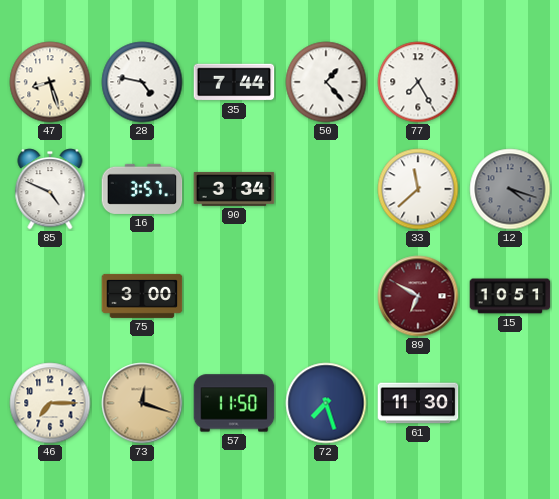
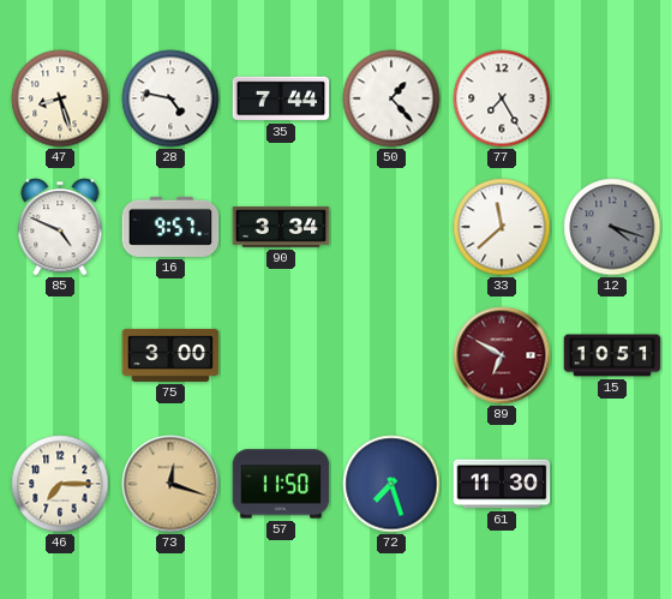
16: 3:57 -> 9:57 (170, 227)
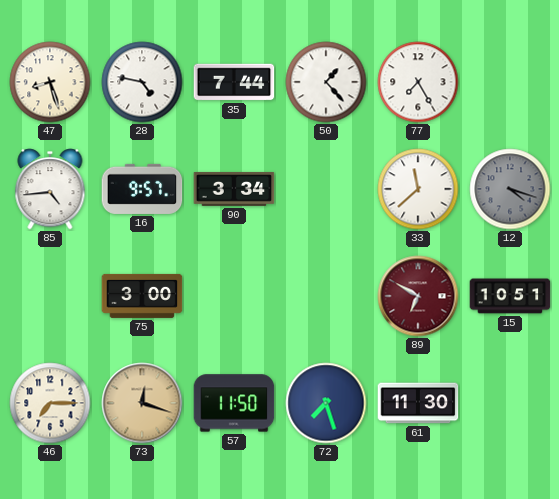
85: 4:49 -> 4:44 (50, 189)
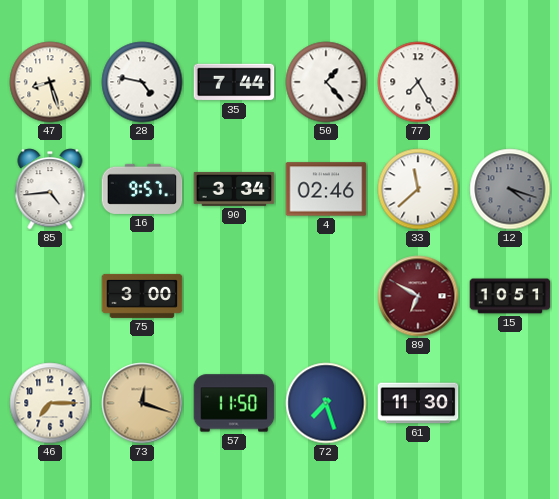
4: none -> 02:46 (326, 189)
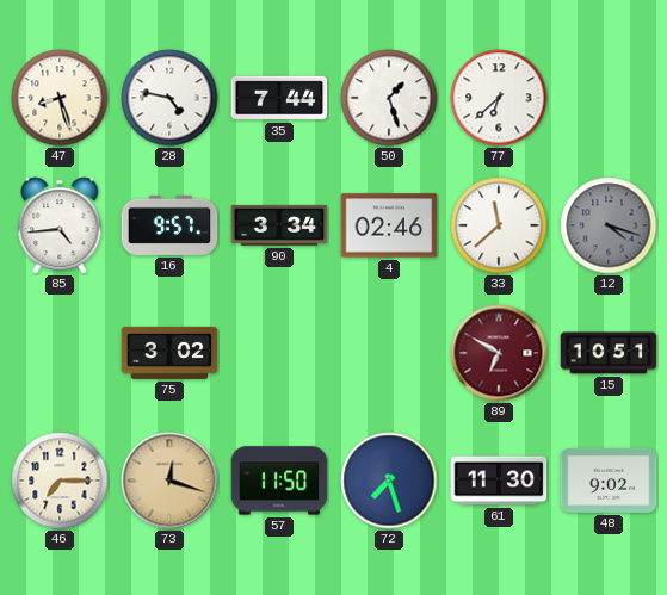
50: 1:23 -> 1:27 (389, 98)
77: 7:25 -> 6:38 (499, 98)
75: 3:00 -> 3:02 (169, 353)
48: none -> 9:02 (609, 481)
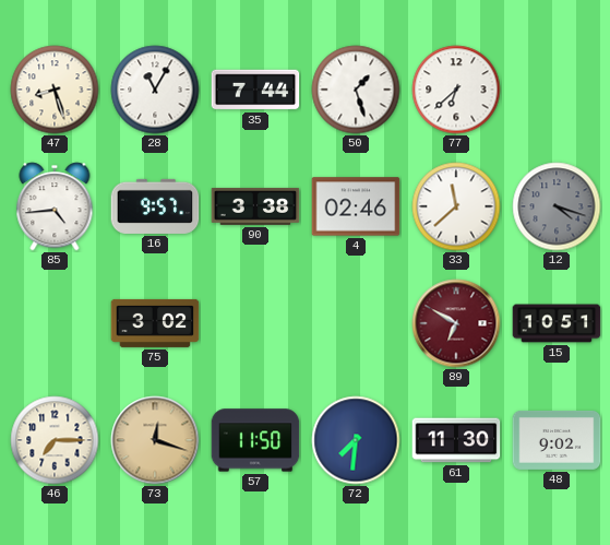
28: 4:47 -> 11:05 (155, 90)
90: 3:34 -> 3:38 (255, 206)
72: 7:27 -> 7:31 (356, 440)
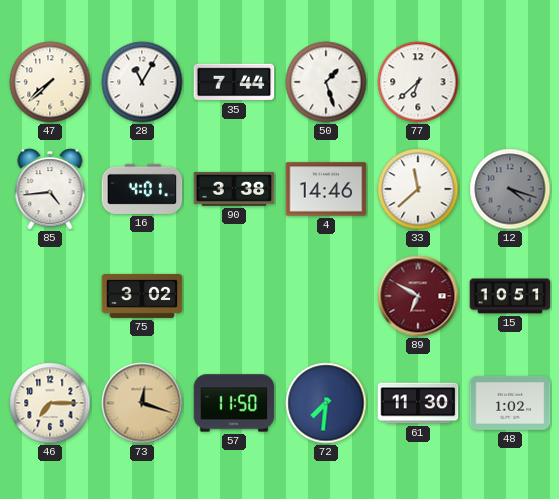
47: 8:27 -> 7:38 (50, 82)
16: 9:57 -> 4:01 (142, 189)
4: 02:46 -> 14:46 (326, 189)
48: 9:02 -> 1:02 (510, 403)
